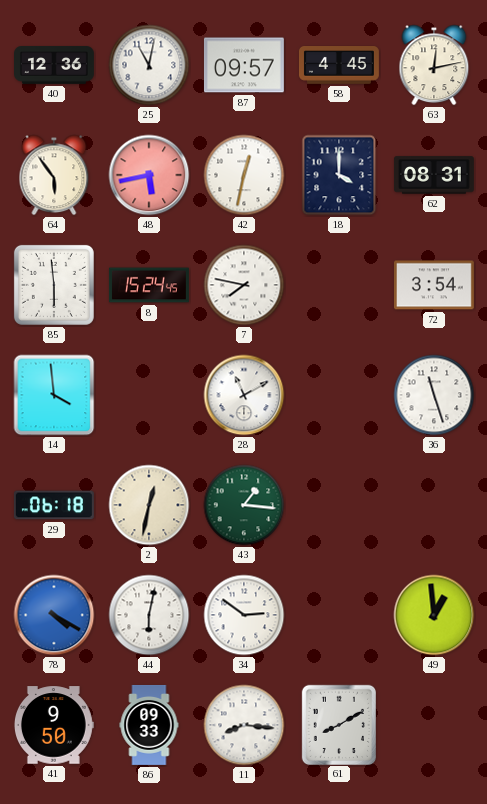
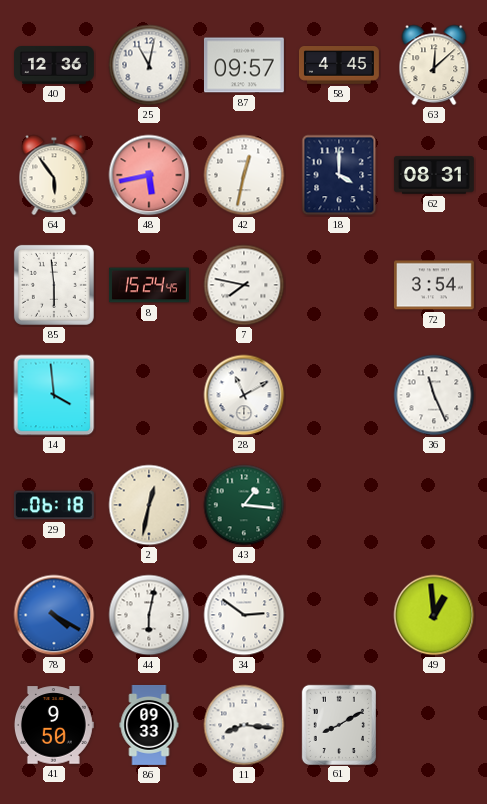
63: 12:13 -> 12:08 (434, 65)
36: 11:27 -> 11:26 (434, 395)
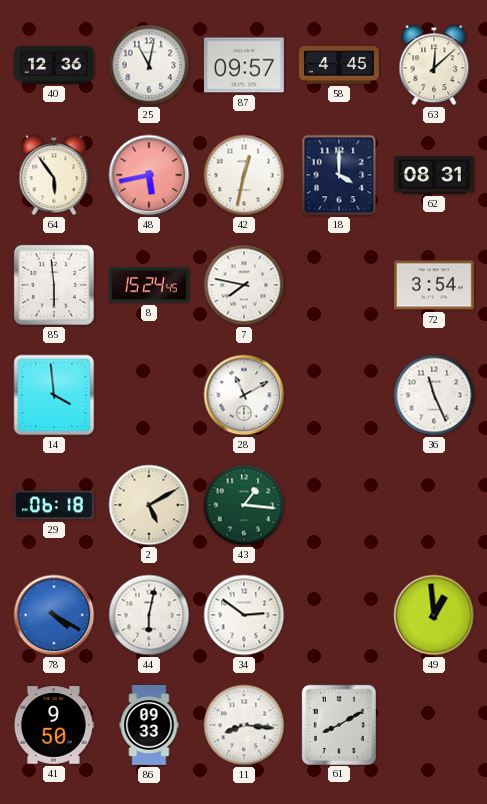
2: 12:32 -> 5:10 (149, 505)
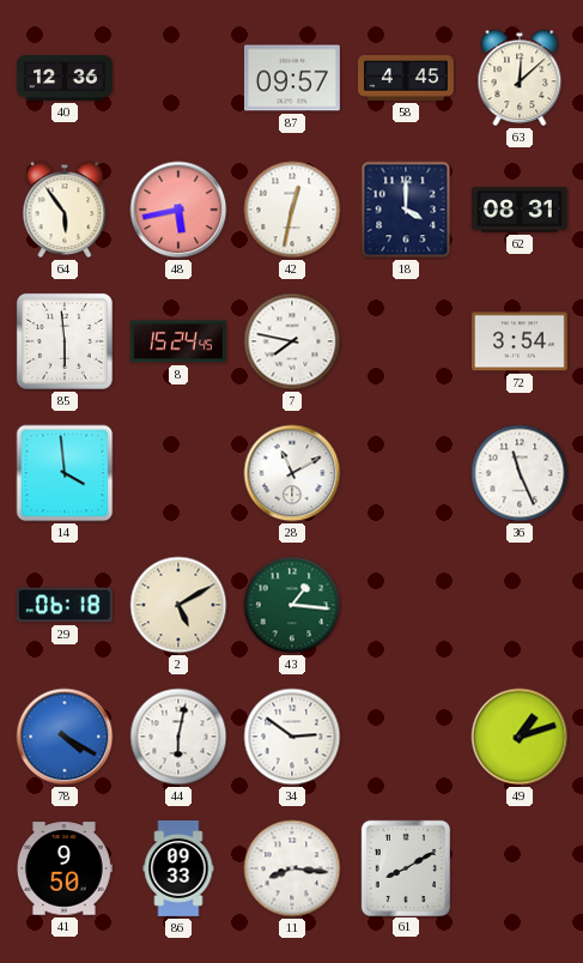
25: 11:02 -> none (149, 65)
49: 12:59 -> 1:12 (520, 737)
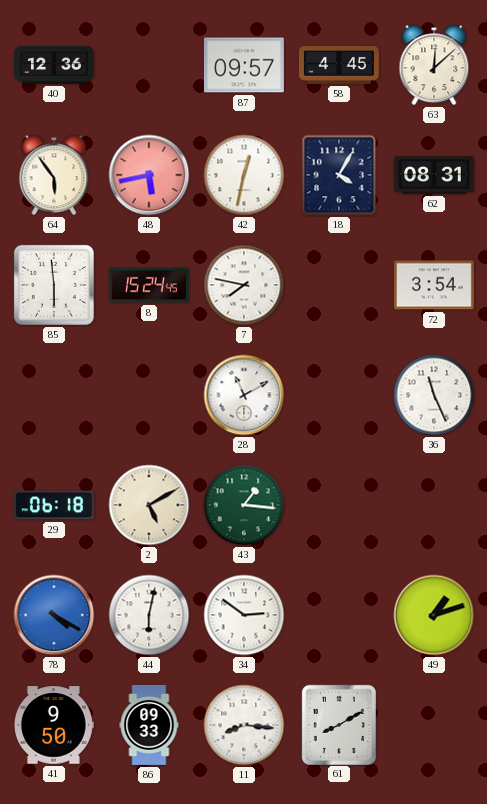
18: 4:00 -> 4:05 (339, 175)
14: 3:59 -> none (65, 473)
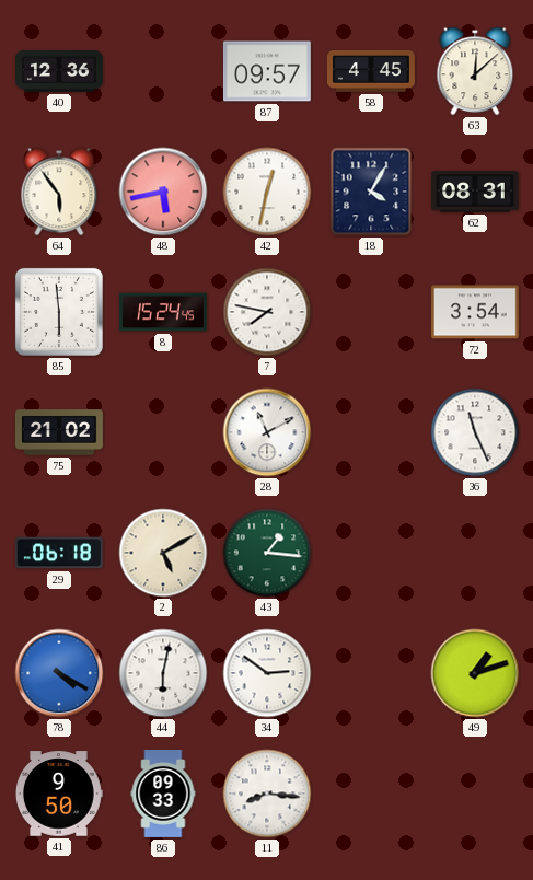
75: none -> 21:02 (59, 432)
61: 8:10 -> none (338, 724)
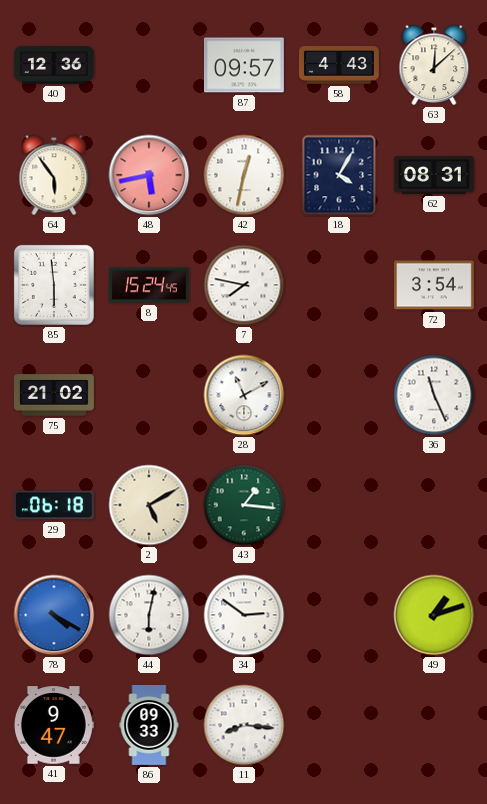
58: 4:45 -> 4:43 (339, 66)
41: 9:50 -> 9:47 (53, 725)
